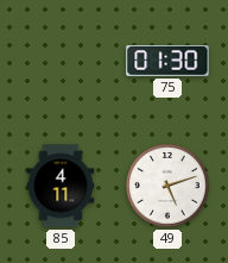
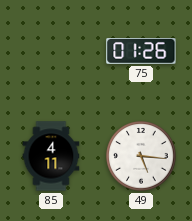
75: 01:30 -> 01:26 (141, 52)
49: 5:12 -> 5:16 (141, 156)
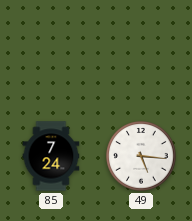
75: 01:26 -> none (141, 52)
85: 4:11 -> 7:24 (51, 156)
